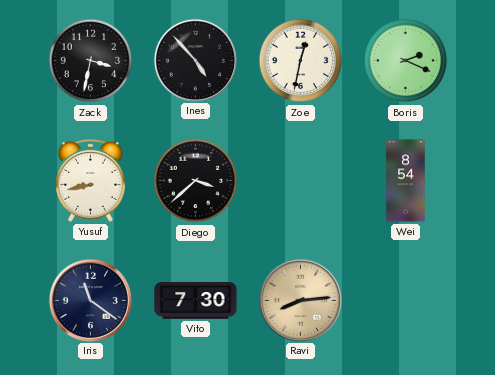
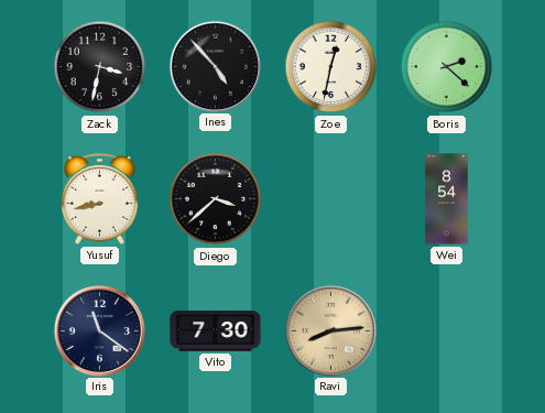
Boris: 2:19 -> 2:22 (447, 67)
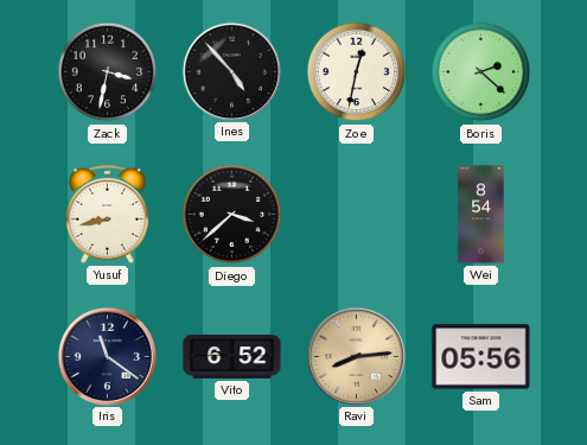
Vito: 7:30 -> 6:52 (232, 357)
Sam: none -> 05:56 (481, 357)
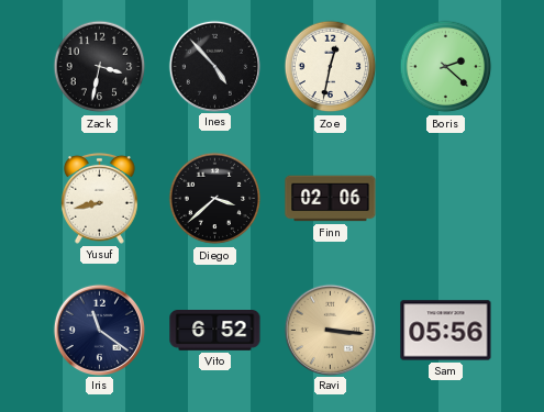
Finn: none -> 02:06 (331, 199)
Wei: 8:54 -> none (481, 215)
Ravi: 8:14 -> 3:16 (330, 330)
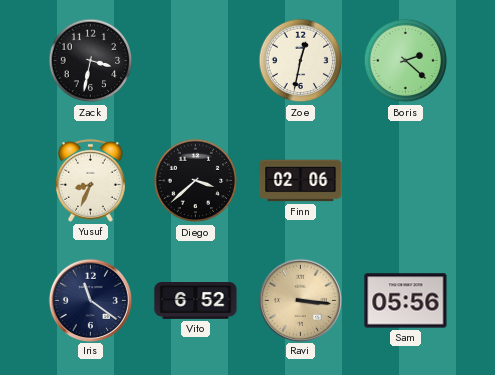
Ines: 4:53 -> none (214, 66)
Yusuf: 8:43 -> 8:34 (91, 180)
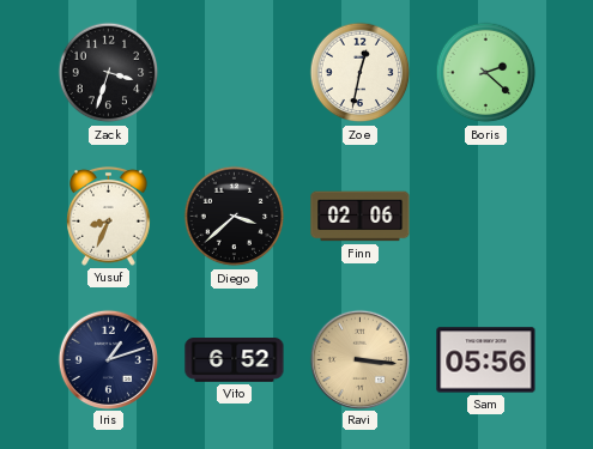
Zack: 3:32 -> 3:33 (109, 73)
Iris: 11:21 -> 1:12 (108, 359)
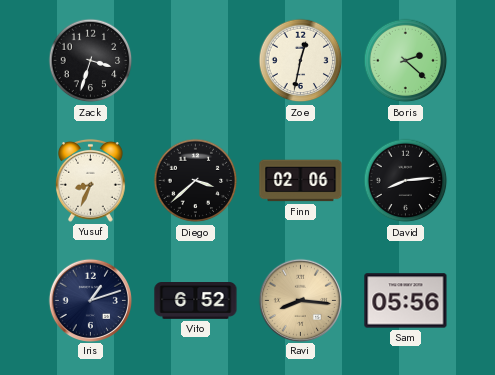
David: none -> 8:14 (406, 181)
Ravi: 3:16 -> 8:16 (300, 300)
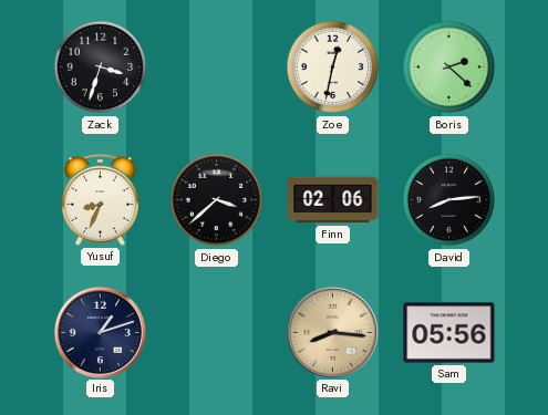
Vito: 6:52 -> none (196, 301)
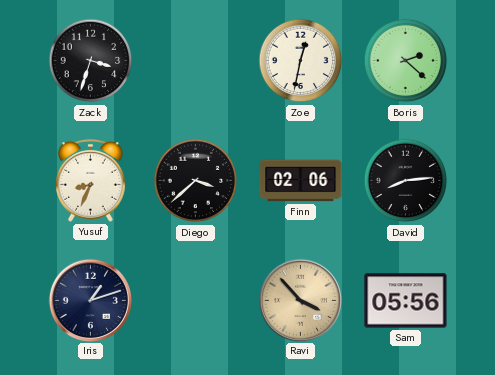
Ravi: 8:16 -> 3:53 (300, 300)
